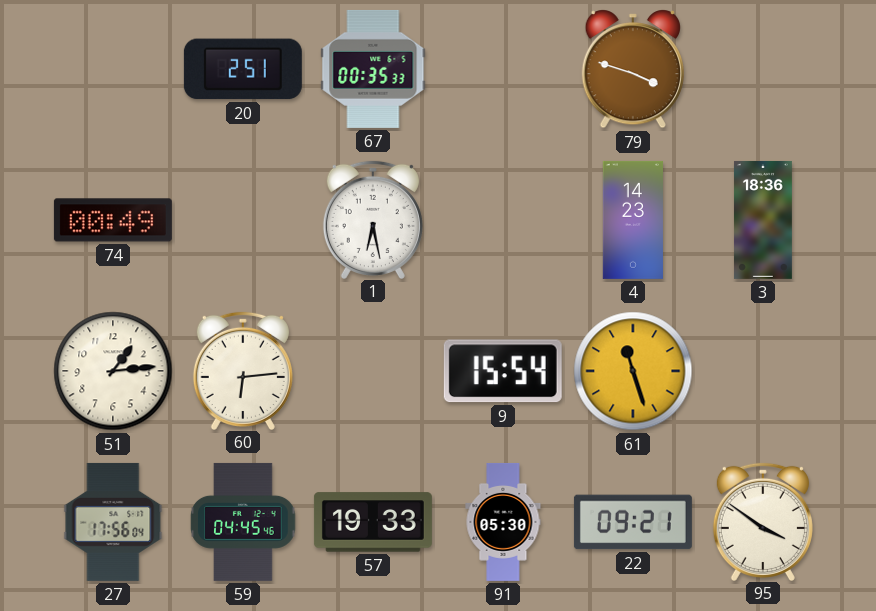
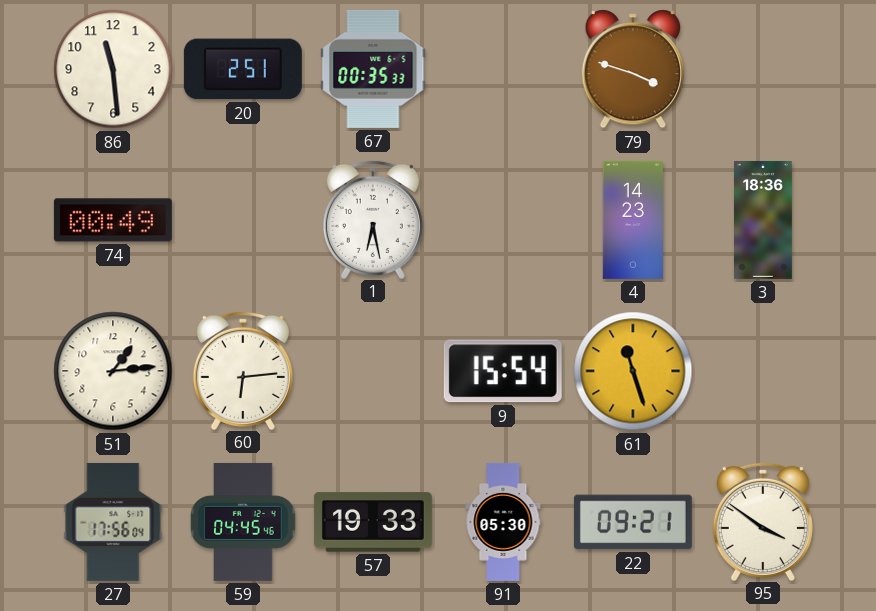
86: none -> 11:29 (113, 69)
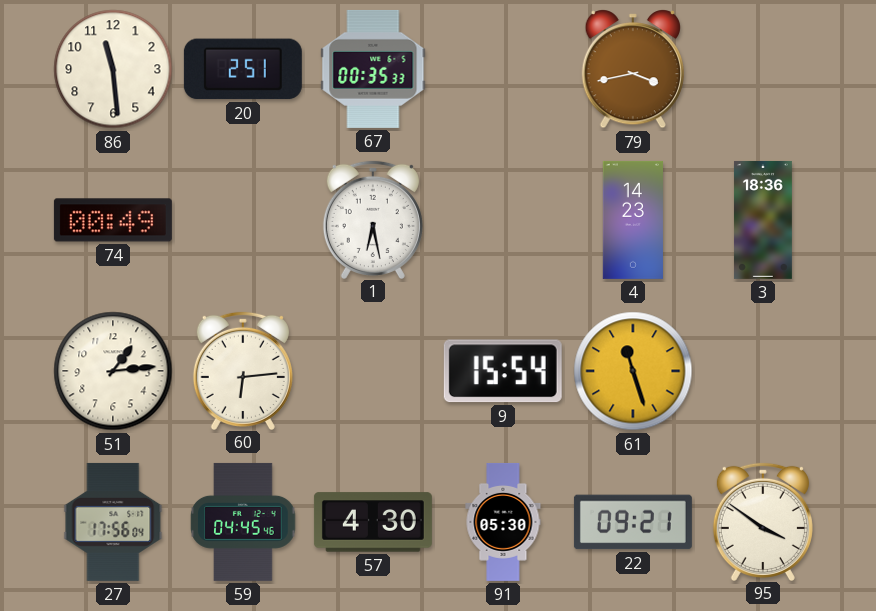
79: 3:48 -> 3:43 (633, 69)
57: 19:33 -> 4:30 (373, 522)
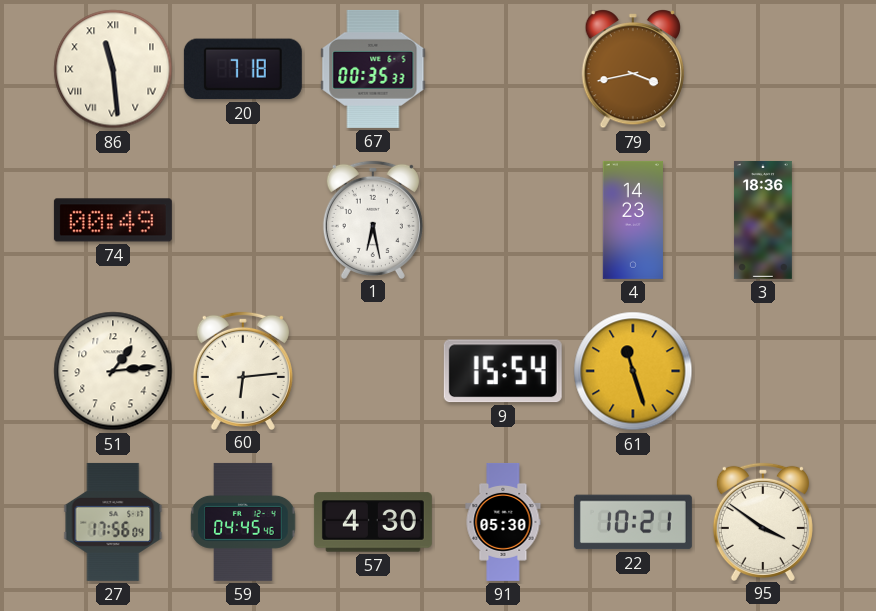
86 numerals: Arabic -> Roman (113, 69)
20: 2:51 -> 7:18 (243, 69)
22: 09:21 -> 10:21 (633, 522)
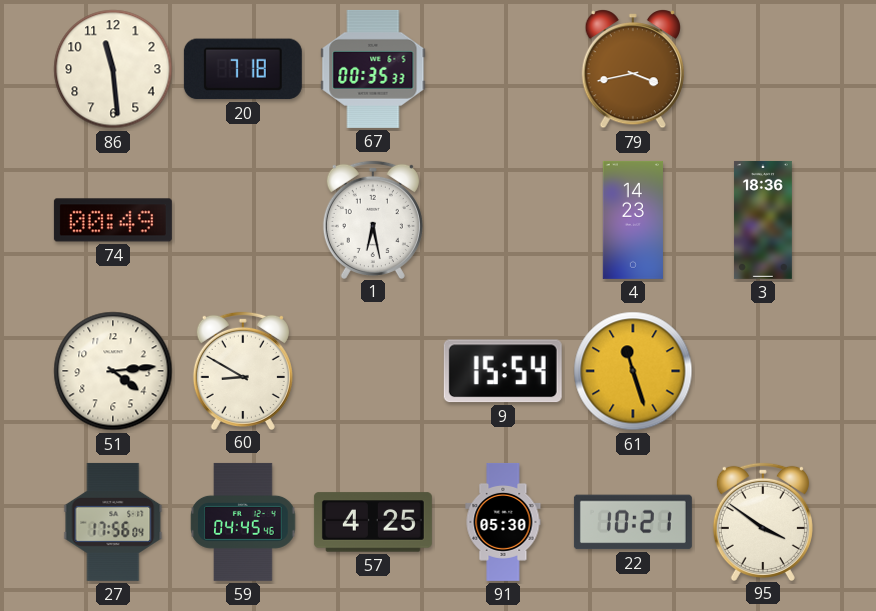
86 numerals: Roman -> Arabic (113, 69)
51: 1:14 -> 4:14 (113, 371)
60: 6:14 -> 8:50 (243, 370)
57: 4:30 -> 4:25 (373, 522)
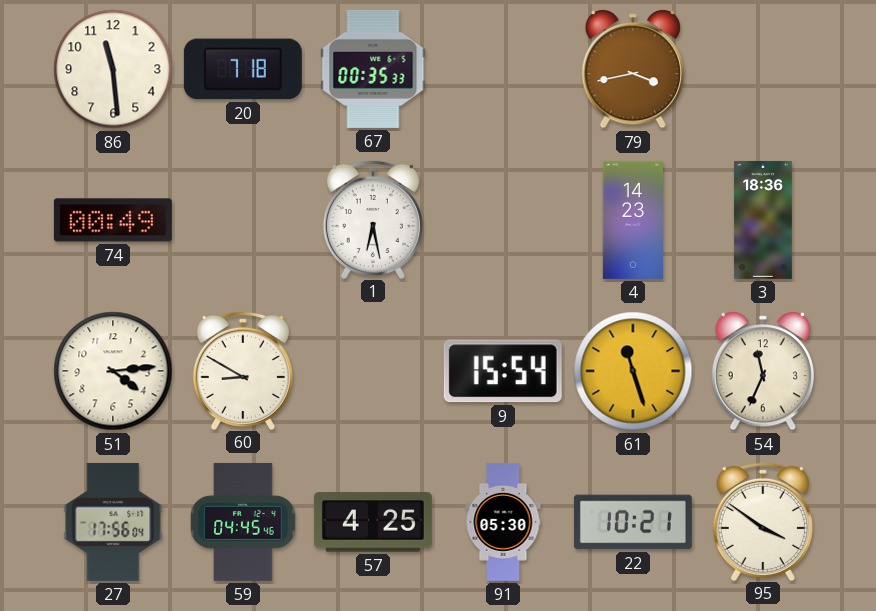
54: none -> 11:34 (763, 371)
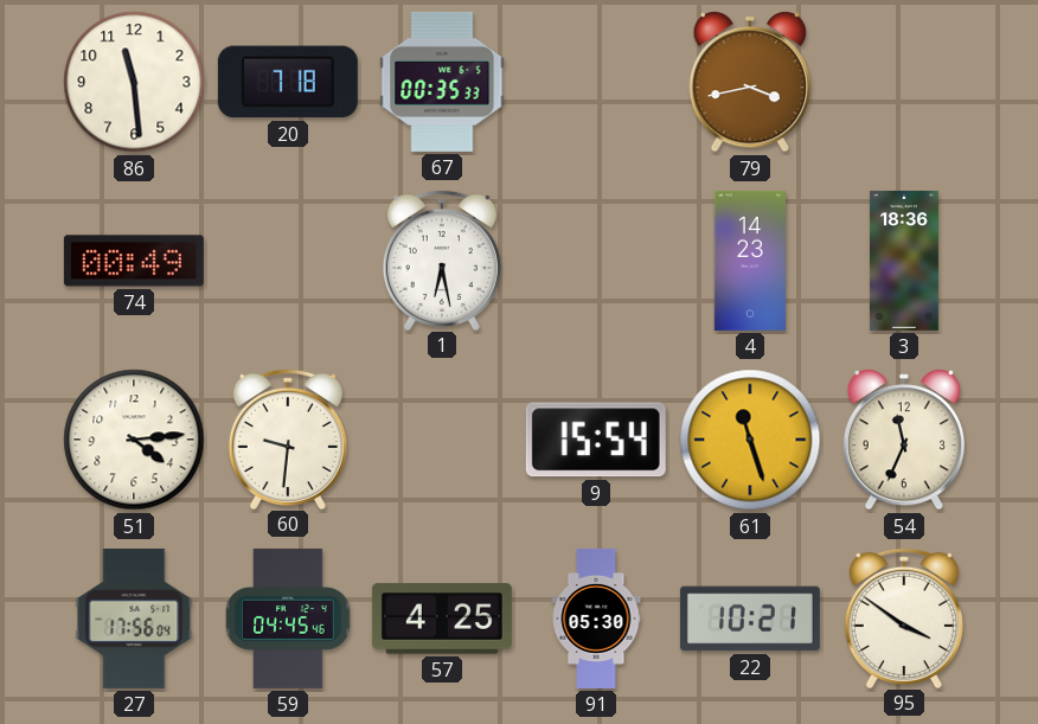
60: 8:50 -> 9:31 (288, 438)
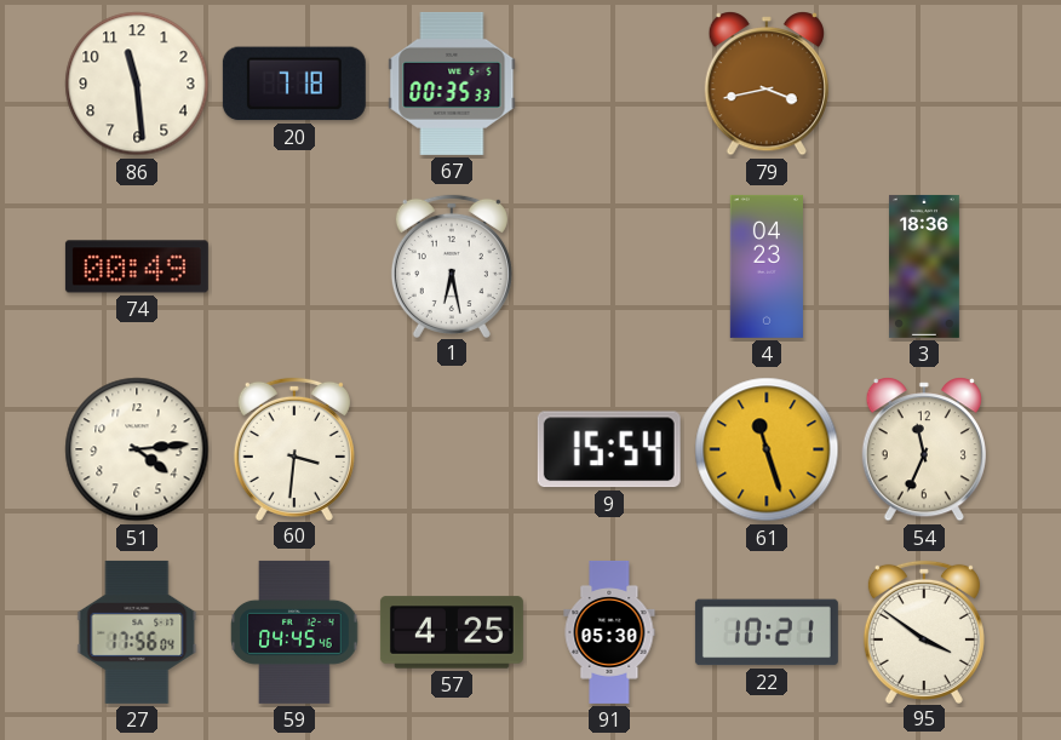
4: 14:23 -> 04:23 (767, 266)
60: 9:31 -> 3:31 (294, 448)
